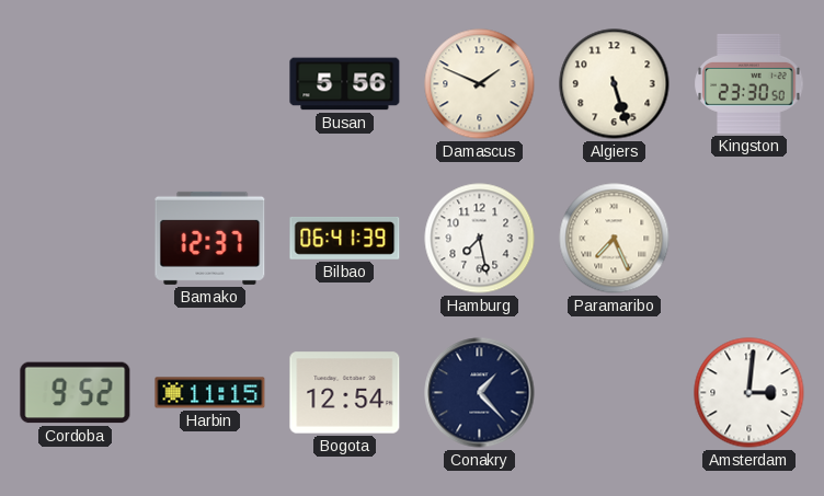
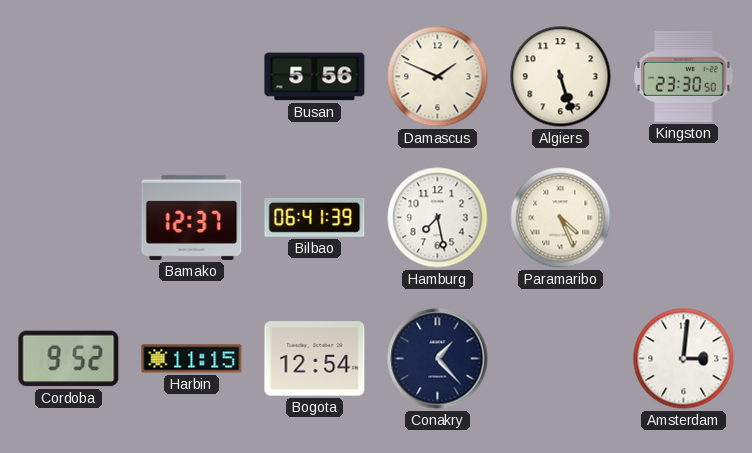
Paramaribo: 7:26 -> 4:26 (561, 218)
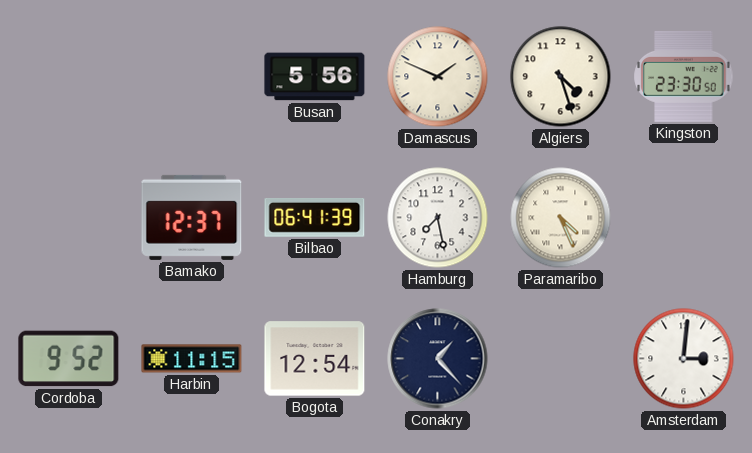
Algiers: 5:27 -> 4:27 (561, 77)
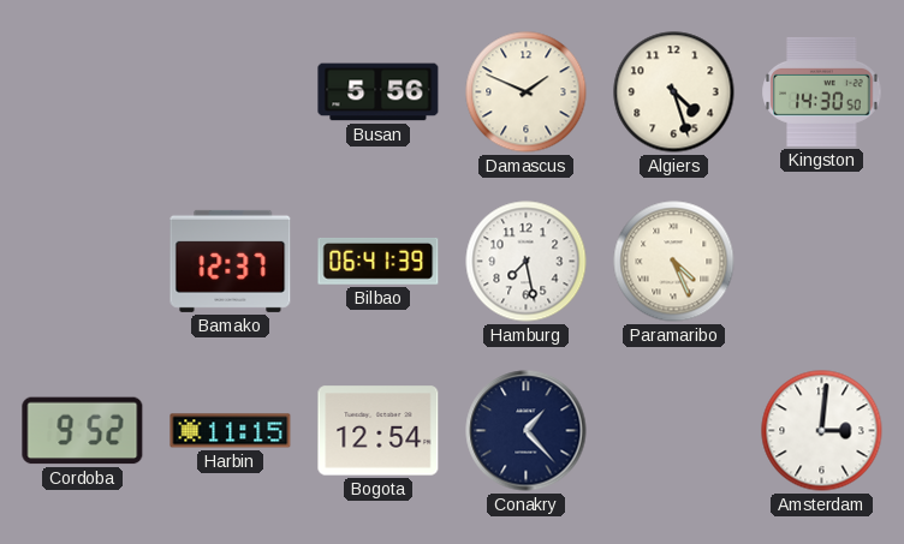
Kingston: 23:30 -> 14:30 (822, 91)
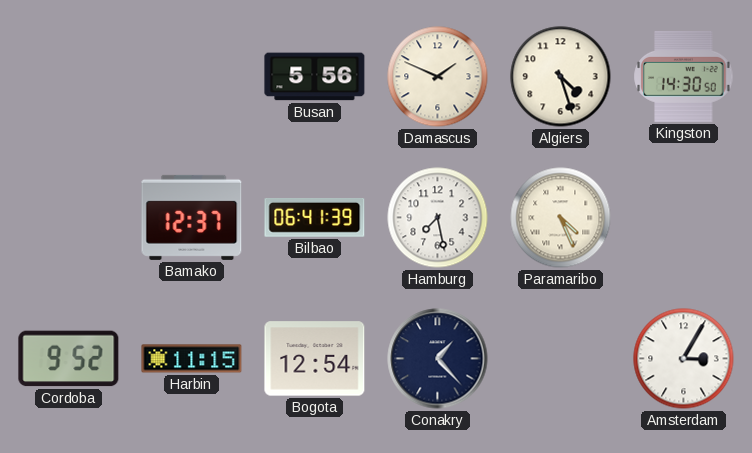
Amsterdam: 3:01 -> 3:05 (684, 359)
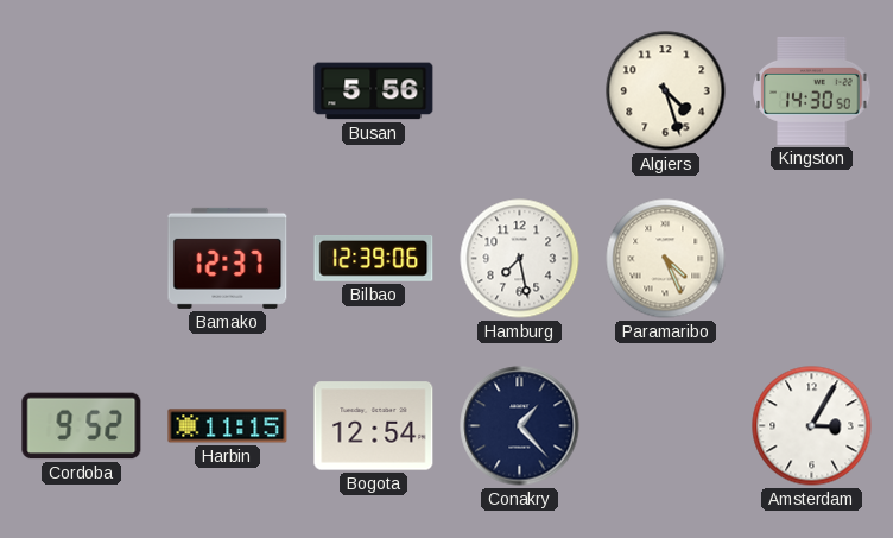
Damascus: 1:49 -> none (438, 77)
Bilbao: 06:41 -> 12:39 (374, 258)
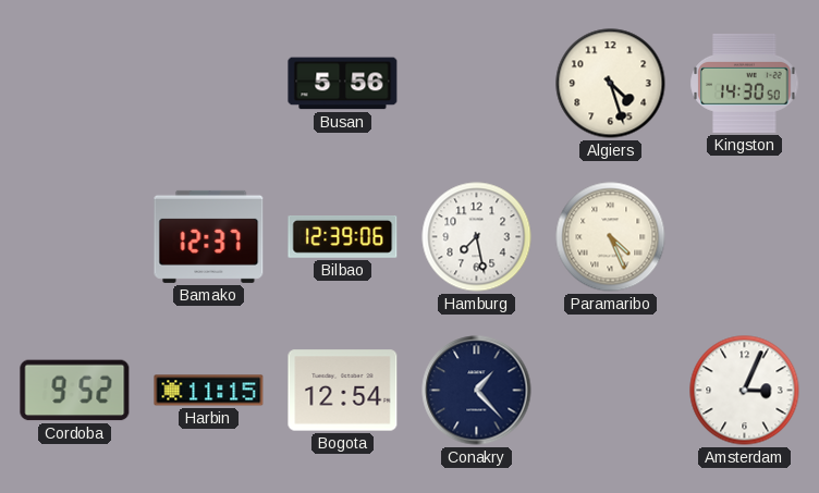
Amsterdam: 3:05 -> 3:04 (745, 391)
